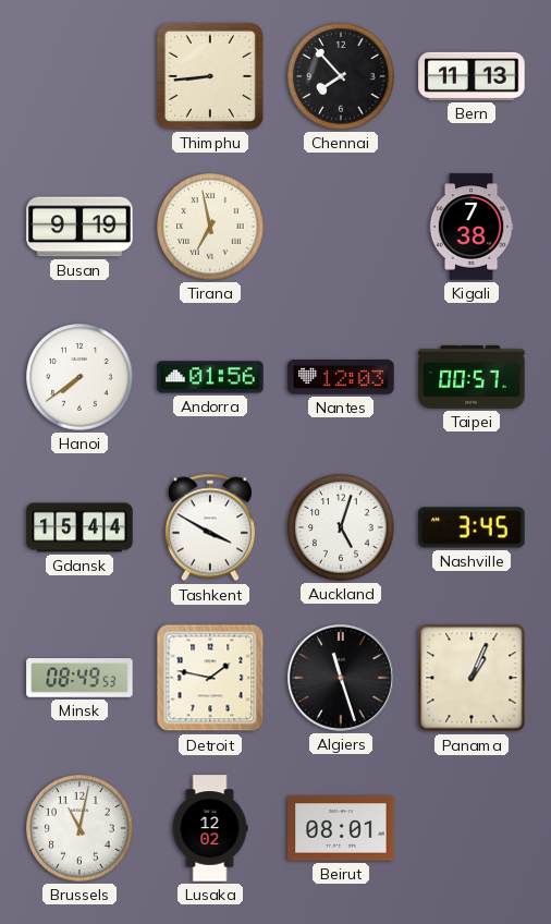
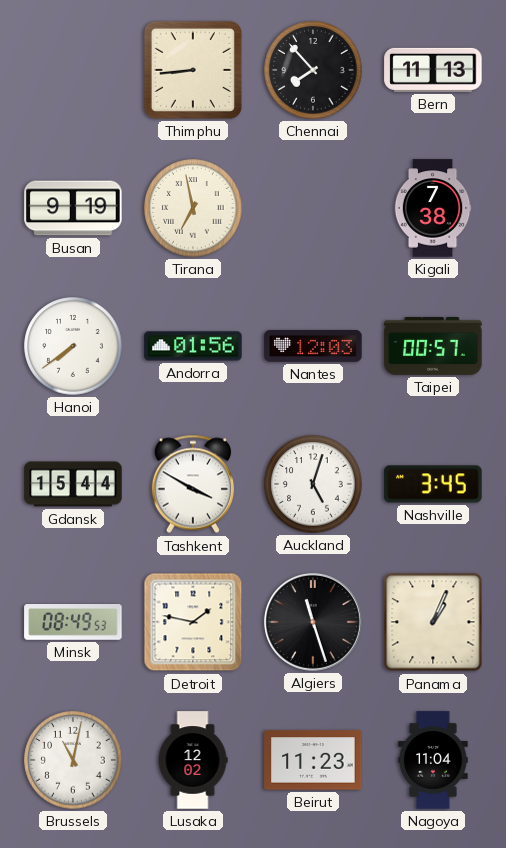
Beirut: 08:01 -> 11:23 (313, 760)
Nagoya: none -> 11:04 (433, 760)
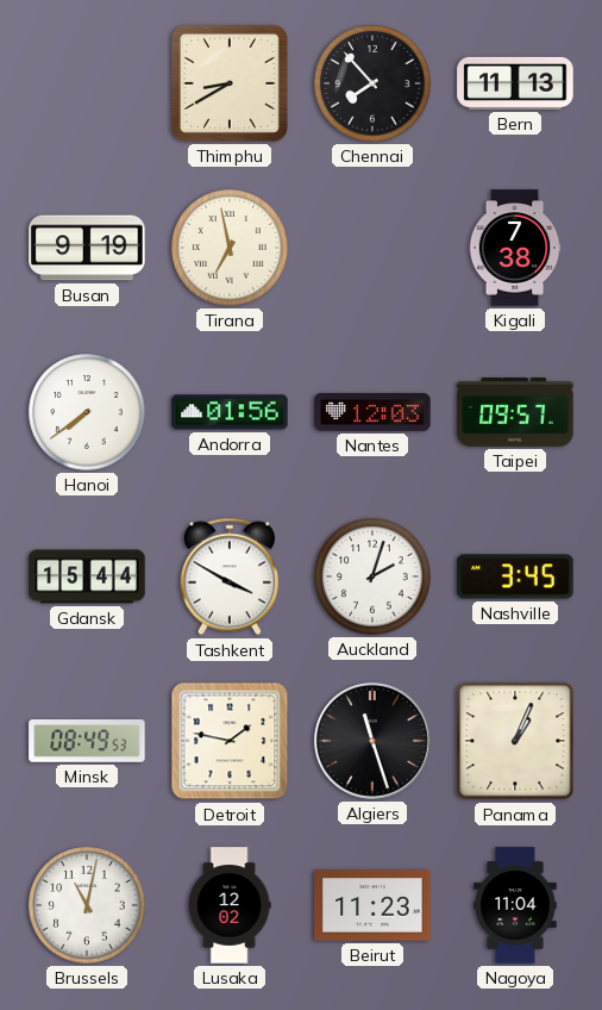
Thimphu: 8:44 -> 8:40 (230, 83)
Taipei: 00:57 -> 09:57 (515, 412)
Auckland: 5:03 -> 2:03 (372, 576)
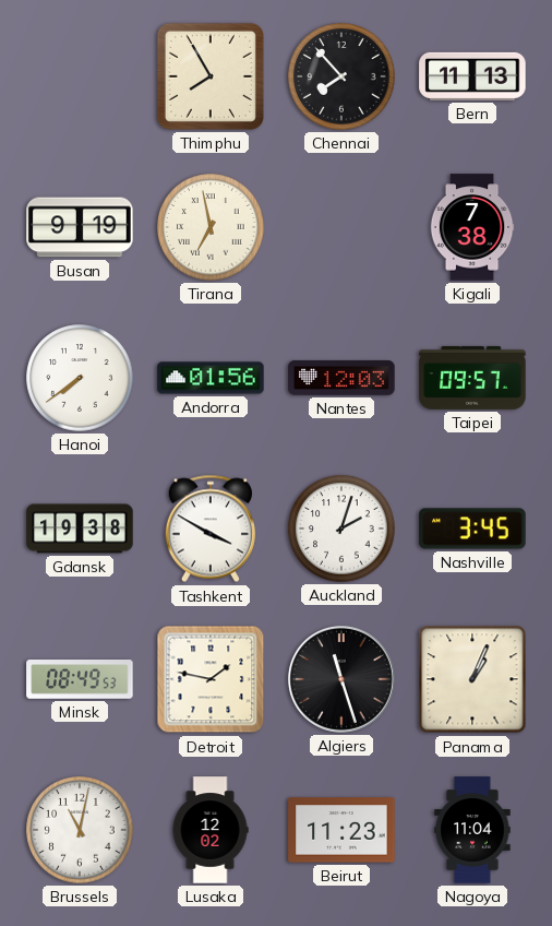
Thimphu: 8:40 -> 7:55 (211, 76)
Gdansk: 15:44 -> 19:38 (80, 529)
